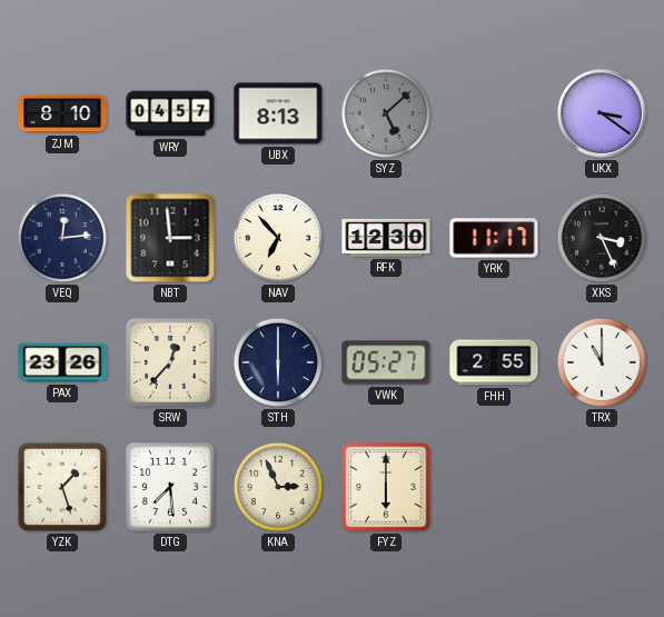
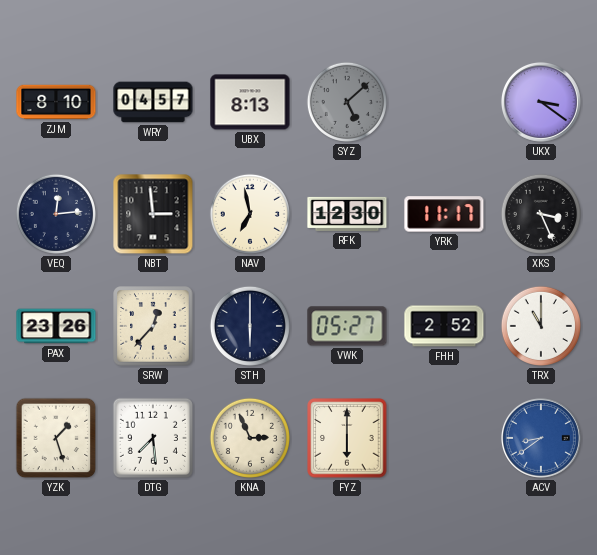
NAV: 6:53 -> 6:58 (250, 214)
FHH: 2:55 -> 2:52 (444, 326)
ACV: none -> 8:39 (541, 438)
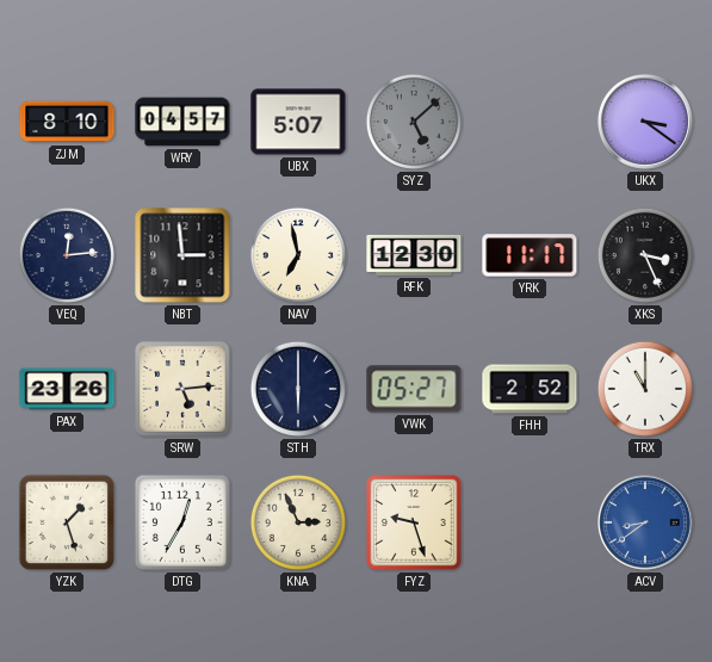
UBX: 8:13 -> 5:07 (298, 122)
SRW: 12:37 -> 5:14 (182, 389)
DTG: 7:29 -> 12:35 (182, 522)
FYZ: 6:00 -> 9:27 (414, 522)
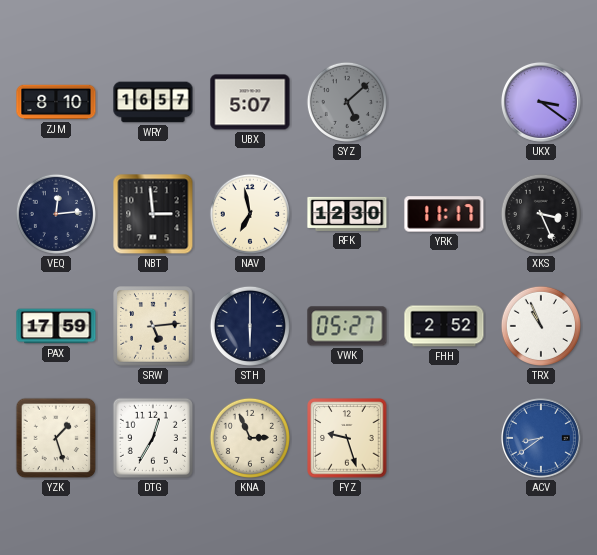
WRY: 04:57 -> 16:57 (153, 102)
PAX: 23:26 -> 17:59 (56, 326)
TRX: 11:00 -> 10:56 (541, 326)
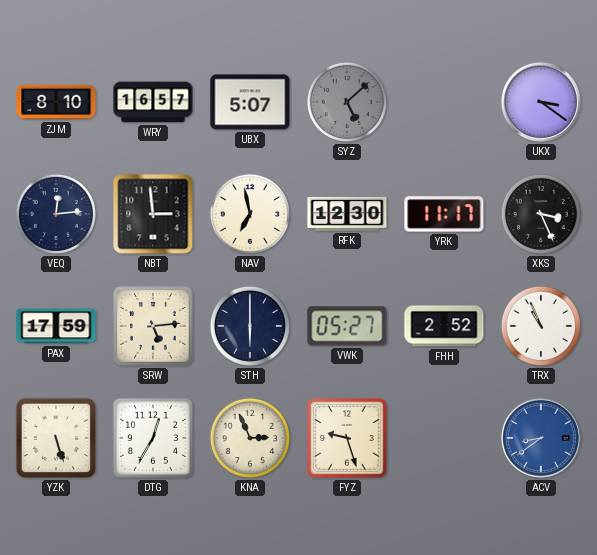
YZK: 1:27 -> 5:27 (56, 438)
